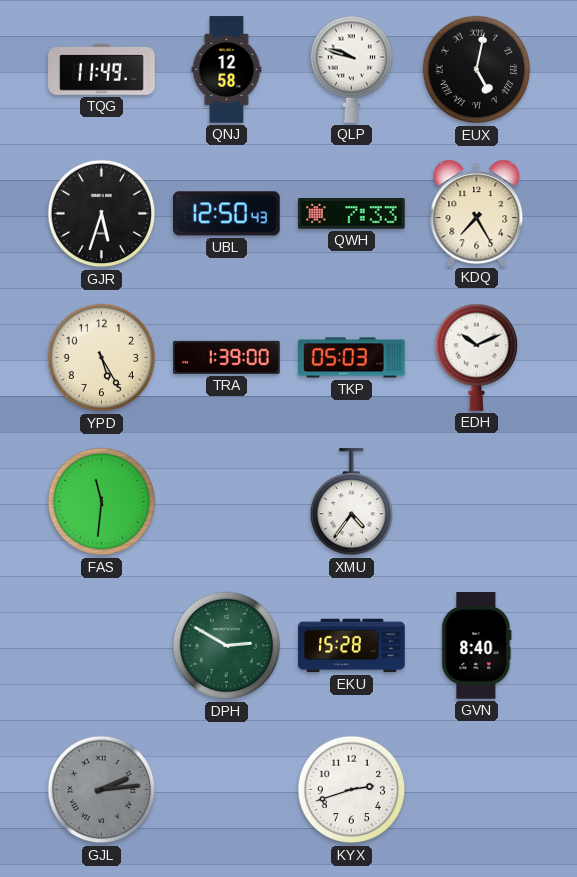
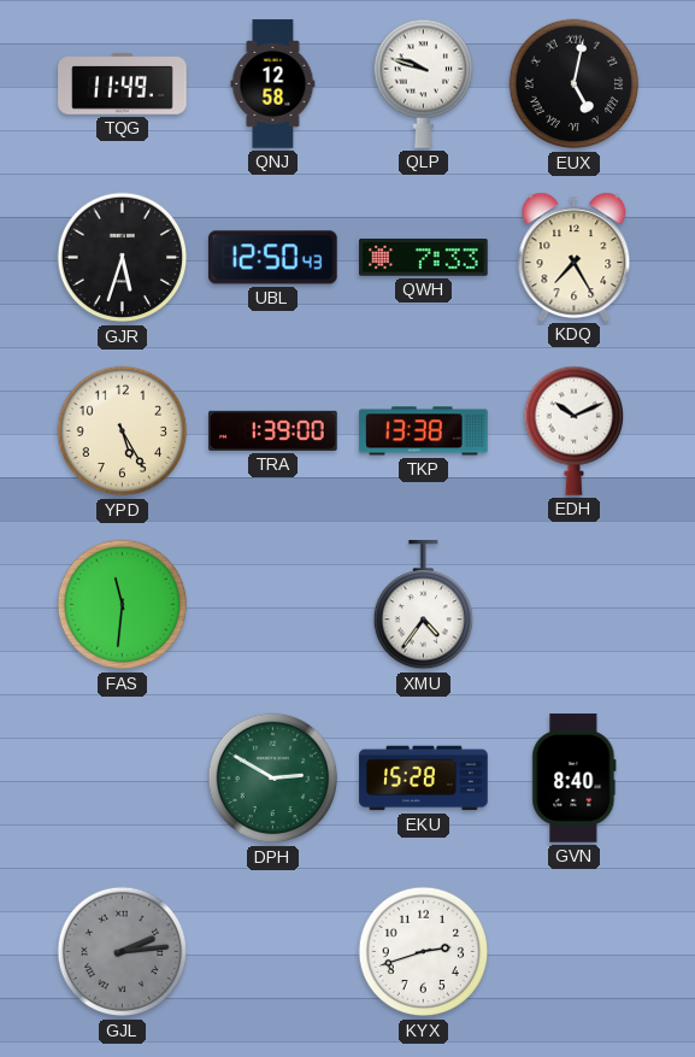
TKP: 05:03 -> 13:38 (424, 431)
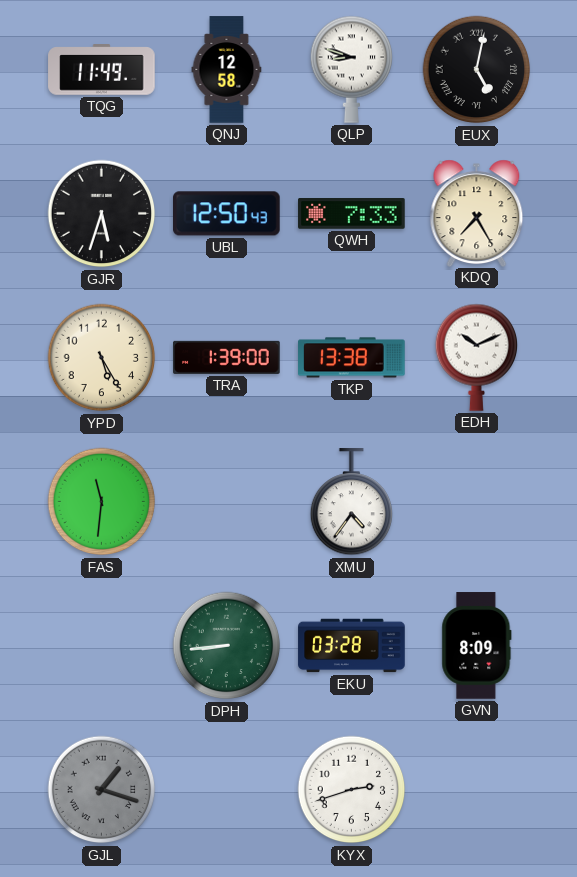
QLP: 9:48 -> 8:48 (351, 69)
DPH: 2:50 -> 8:44 (227, 646)
EKU: 15:28 -> 03:28 (352, 646)
GVN: 8:40 -> 8:09 (477, 646)
GJL: 2:14 -> 1:18 (102, 790)
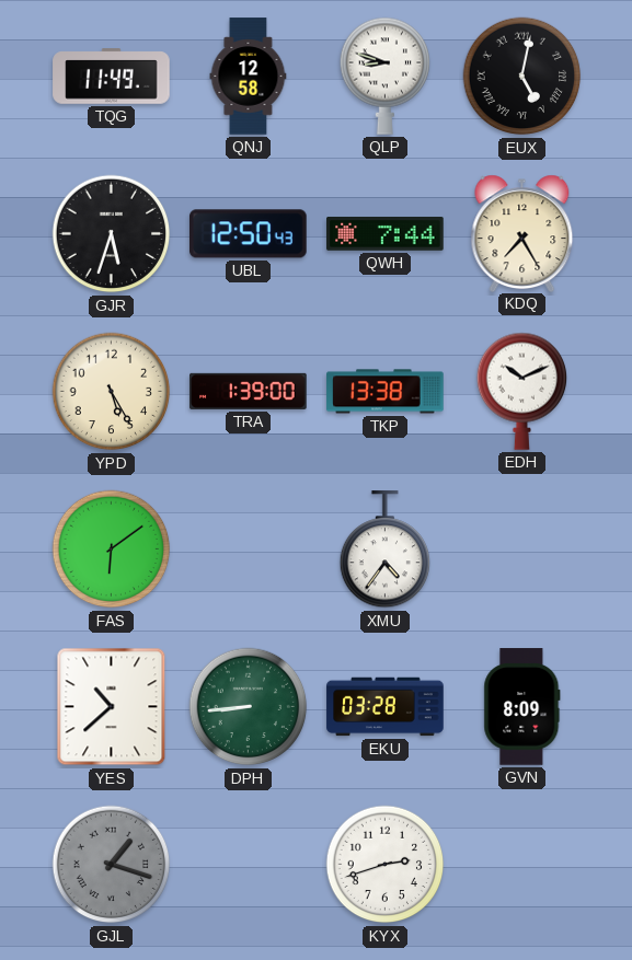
QWH: 7:33 -> 7:44 (386, 234)
FAS: 11:31 -> 6:09 (112, 550)
YES: none -> 10:38 (112, 707)
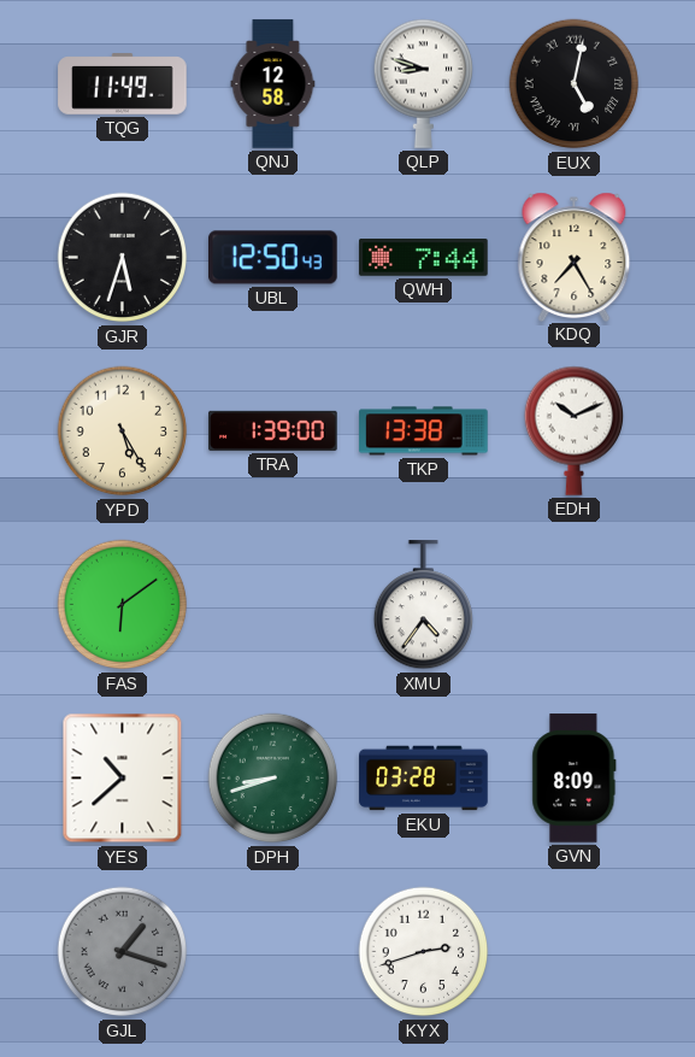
DPH: 8:44 -> 8:42 (273, 779)
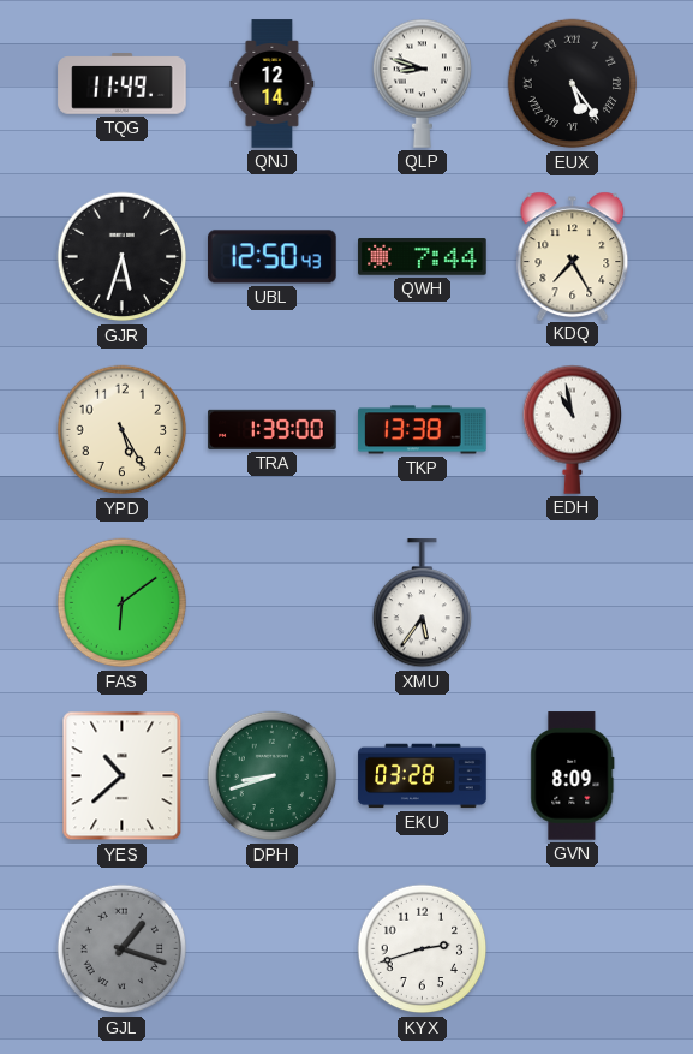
QNJ: 12:58 -> 12:14 (273, 84)
EUX: 5:02 -> 5:24 (573, 84)
EDH: 10:11 -> 10:58 (572, 429)
XMU: 4:36 -> 5:36 (422, 603)
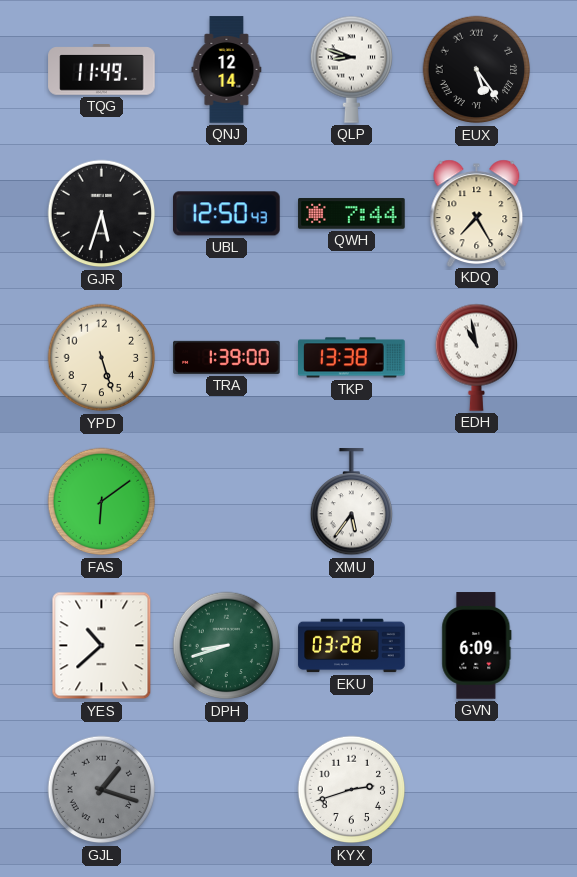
YPD: 5:25 -> 5:27 (102, 358)
GVN: 8:09 -> 6:09 (477, 646)
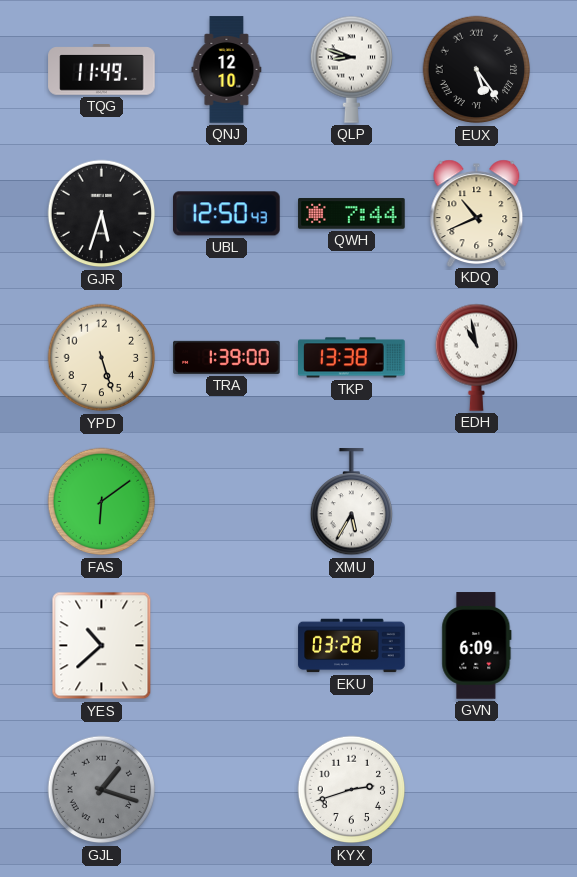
QNJ: 12:14 -> 12:10 (227, 70)
KDQ: 7:25 -> 10:41 (477, 213)
XMU: 5:36 -> 5:35 (351, 502)
DPH: 8:42 -> none (227, 646)
